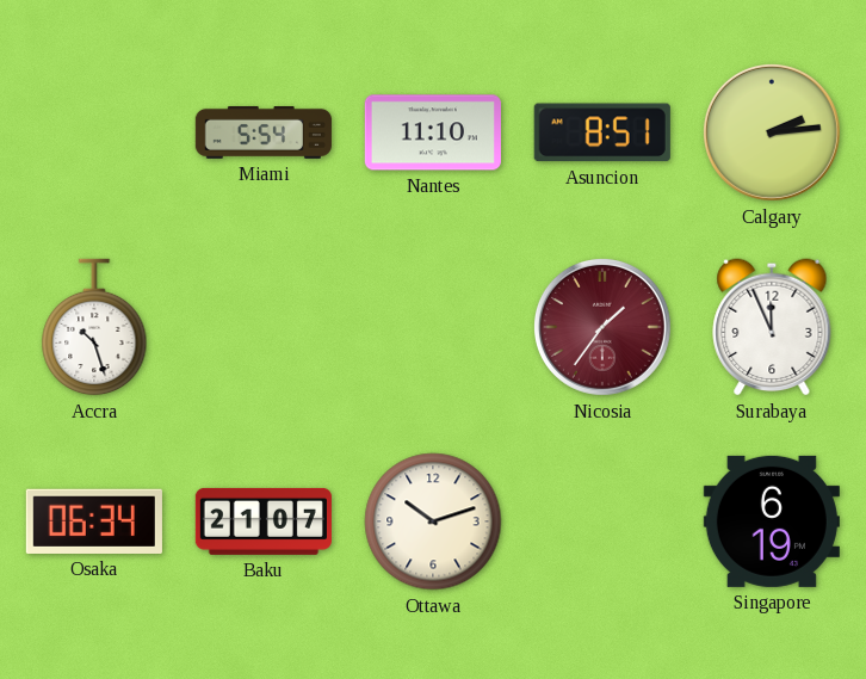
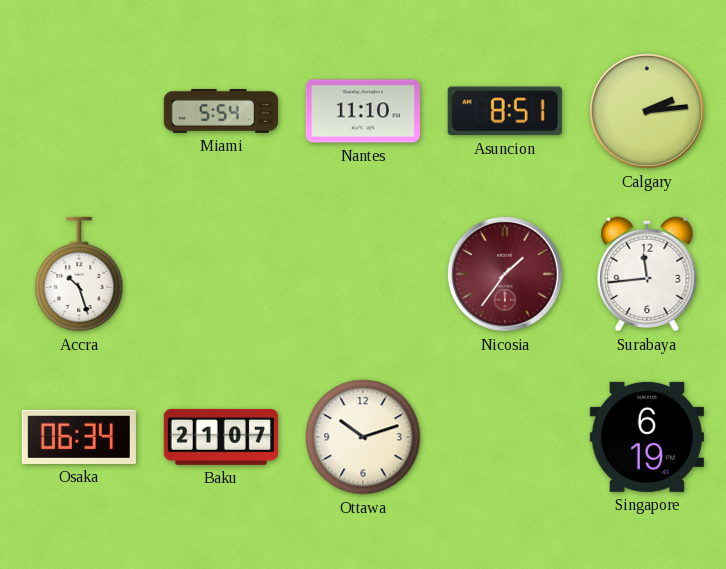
Surabaya: 11:56 -> 11:44 (647, 274)
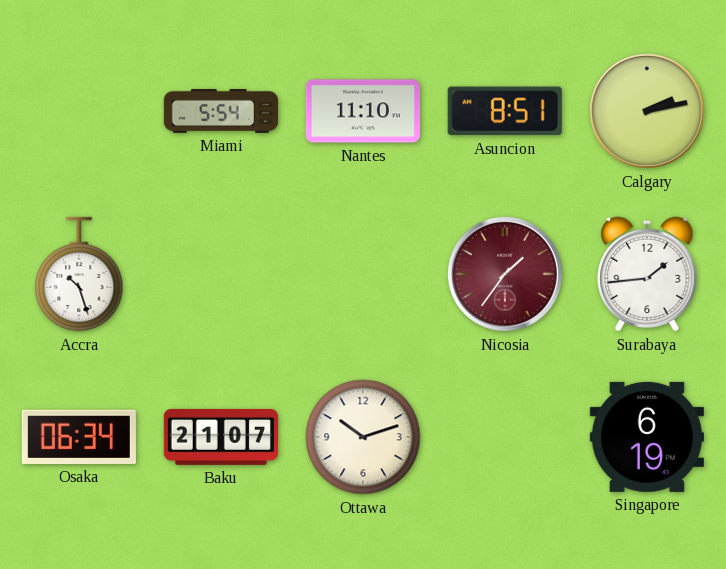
Calgary: 2:14 -> 2:13 (647, 111)
Surabaya: 11:44 -> 1:44 (647, 274)
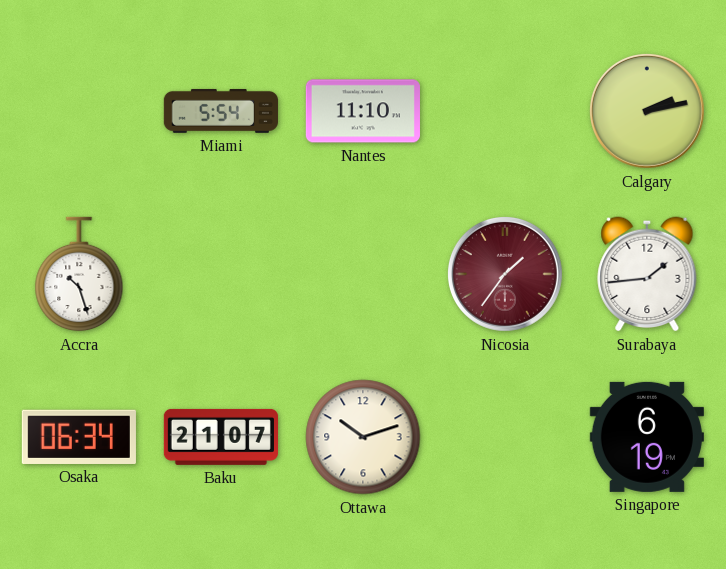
Asuncion: 8:51 -> none (505, 111)
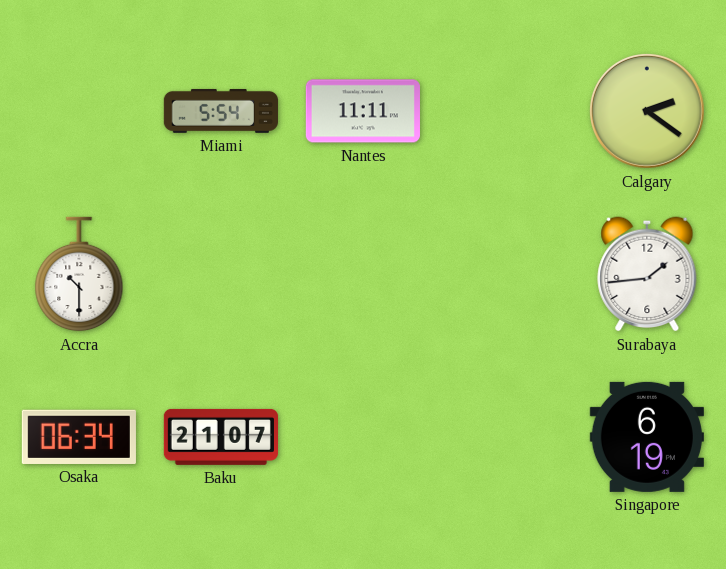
Nantes: 11:10 -> 11:11 (363, 111)
Calgary: 2:13 -> 2:21 (647, 111)
Accra: 10:27 -> 10:30 (79, 274)
Nicosia: 1:36 -> none (505, 274)
Ottawa: 10:12 -> none (363, 437)
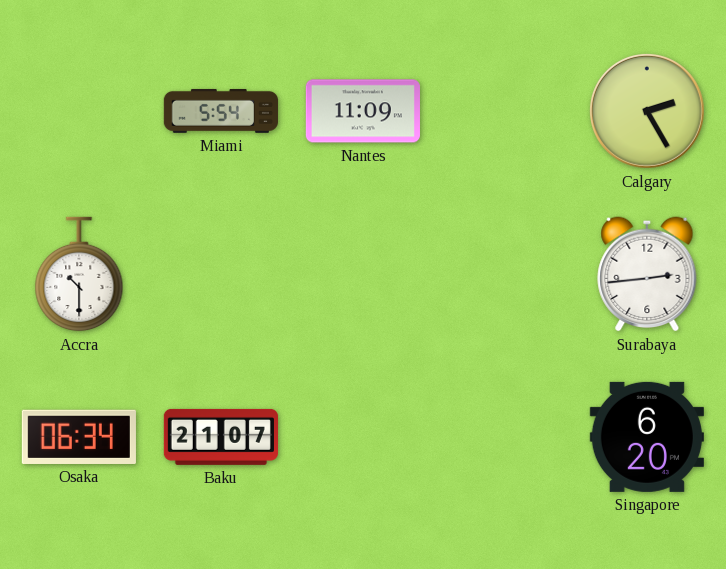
Nantes: 11:11 -> 11:09 (363, 111)
Calgary: 2:21 -> 2:25 (647, 111)
Surabaya: 1:44 -> 2:44 (647, 274)
Singapore: 6:19 -> 6:20 (647, 437)
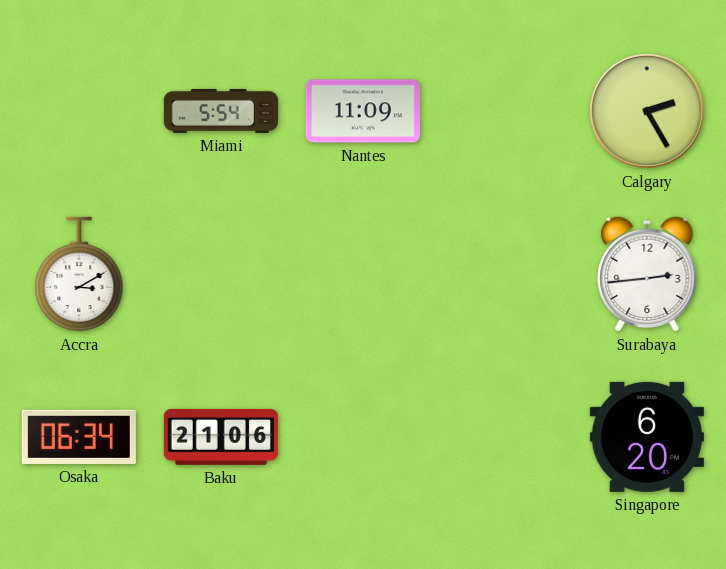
Accra: 10:30 -> 3:10 (79, 274)
Baku: 21:07 -> 21:06 (221, 437)
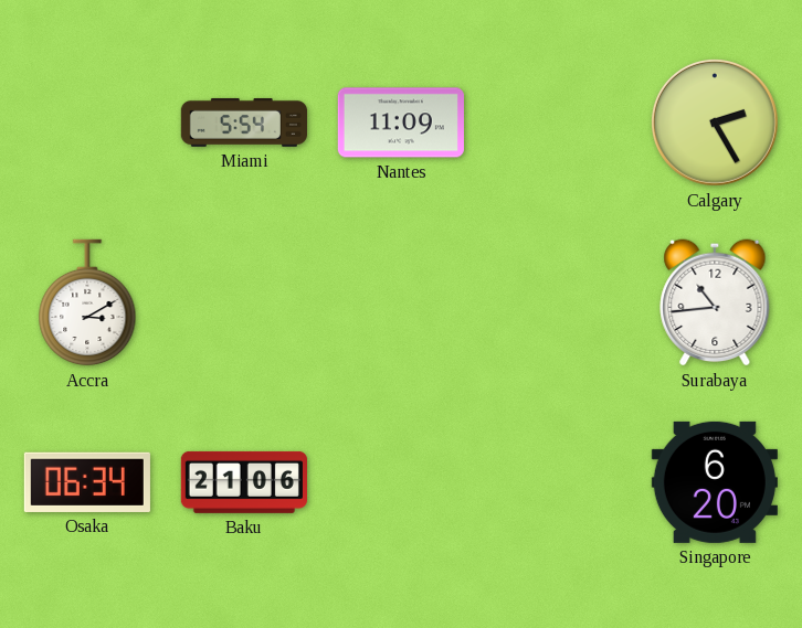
Surabaya: 2:44 -> 10:44 (715, 302)
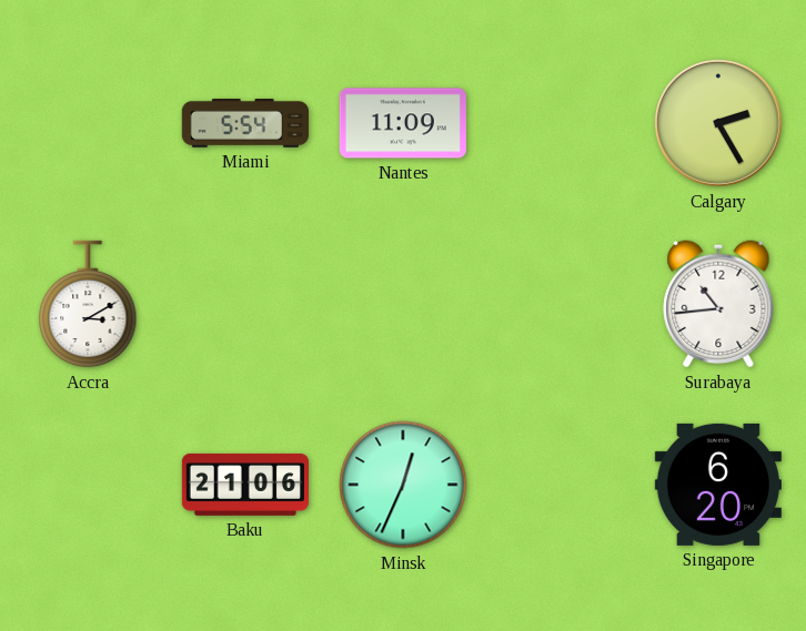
Osaka: 06:34 -> none (87, 482)
Minsk: none -> 12:34 (403, 485)
